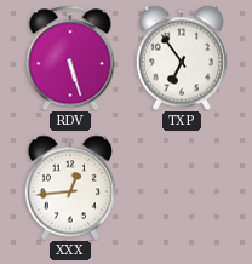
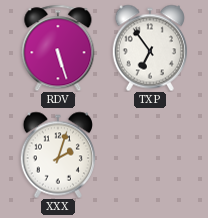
XXX: 12:44 -> 2:03 (57, 155)
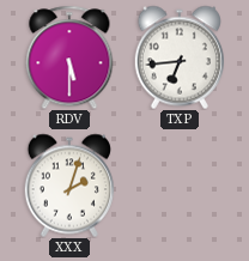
RDV: 5:27 -> 5:30 (69, 57)
TXP: 6:54 -> 6:44 (178, 57)
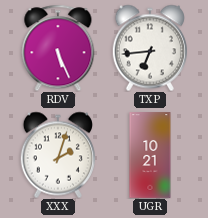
RDV: 5:30 -> 5:26 (58, 48)
UGR: none -> 10:21 (150, 155)
